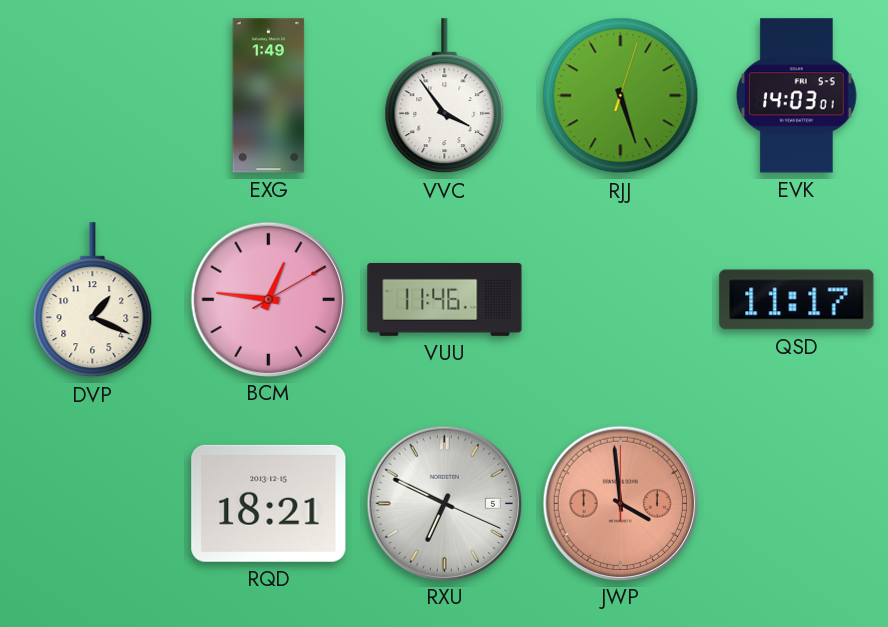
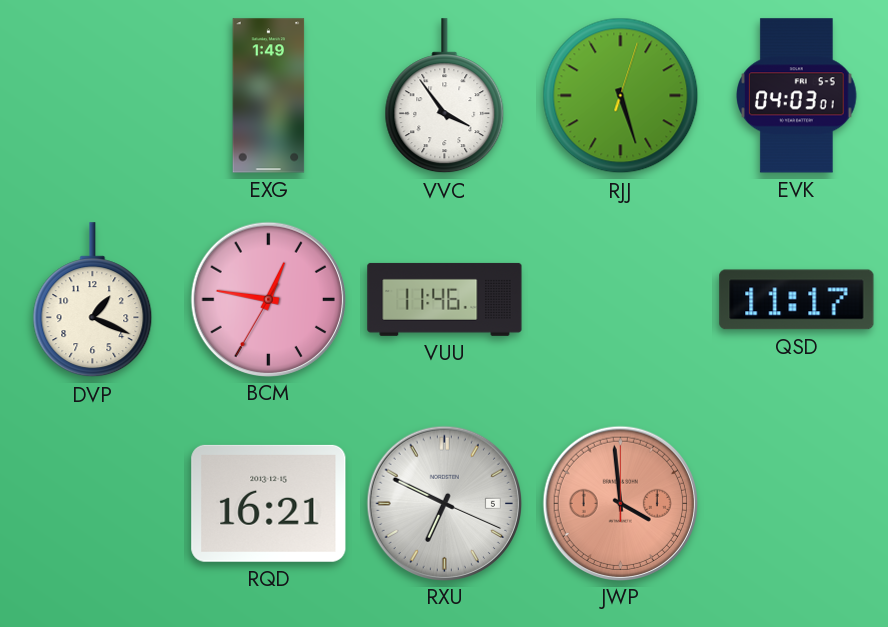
EVK: 14:03 -> 04:03 (797, 96)
BCM: 12:46:10 -> 12:46:35 (268, 299)
RQD: 18:21 -> 16:21 (269, 503)
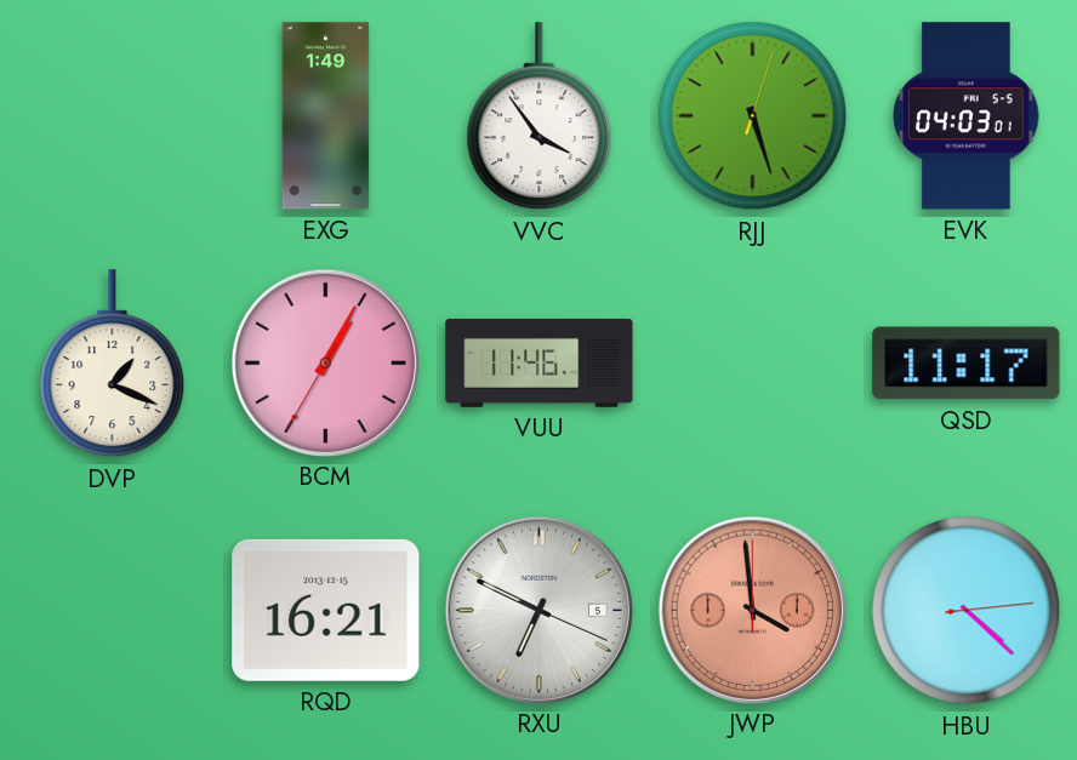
BCM: 12:46 -> 1:04 (325, 362)
HBU: none -> 4:22 (967, 611)
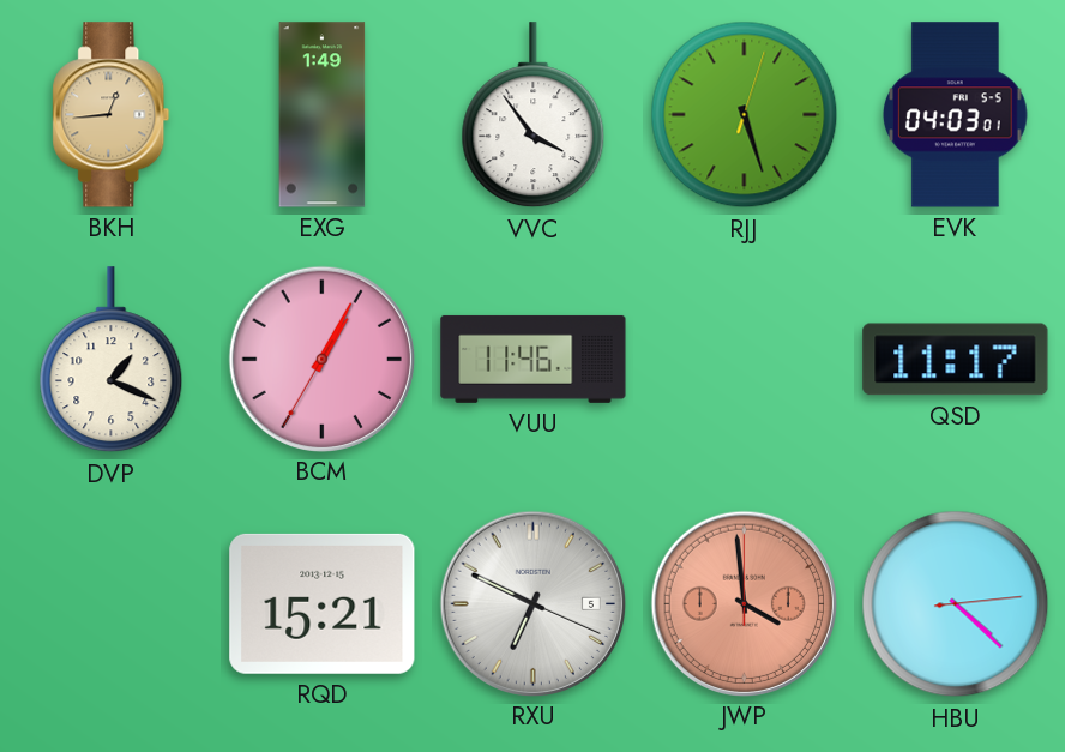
BKH: none -> 12:44 (112, 115)
RQD: 16:21 -> 15:21 (323, 603)
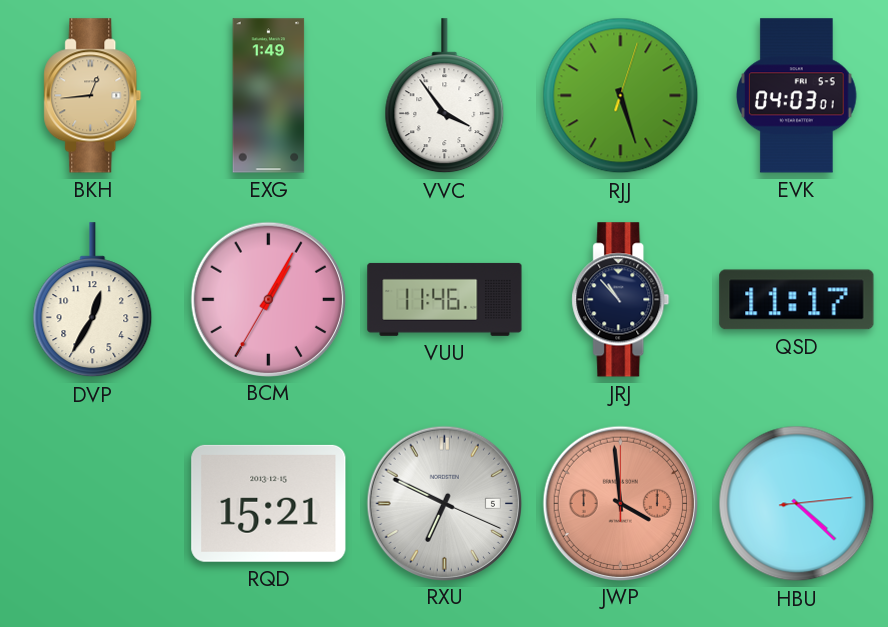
DVP: 1:19 -> 12:35 (93, 300)
JRJ: none -> 10:53 (621, 300)
